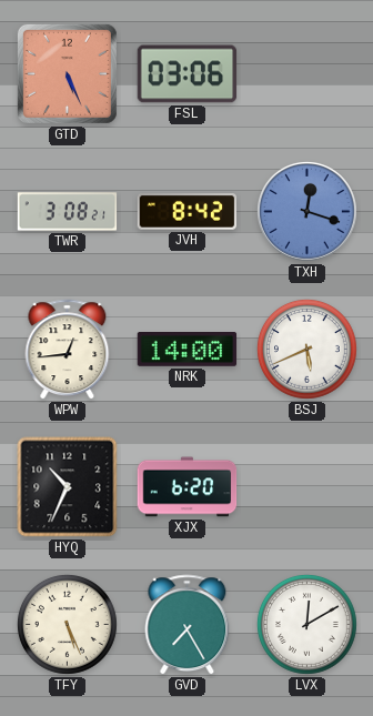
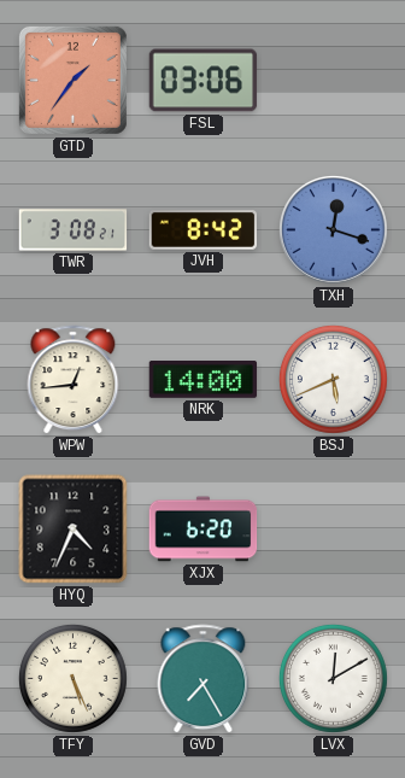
GTD: 5:26 -> 1:36 (72, 80)
HYQ: 10:34 -> 4:34 (74, 530)
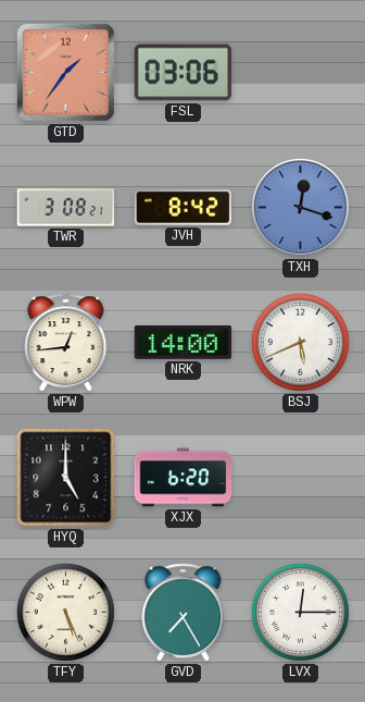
HYQ: 4:34 -> 5:00 (66, 478)
LVX: 12:10 -> 12:15 (300, 612)
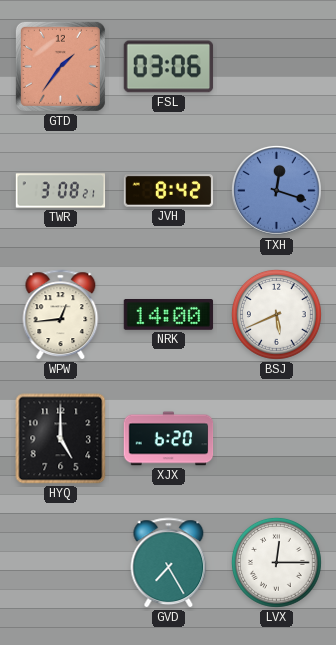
TFY: 5:26 -> none (65, 612)
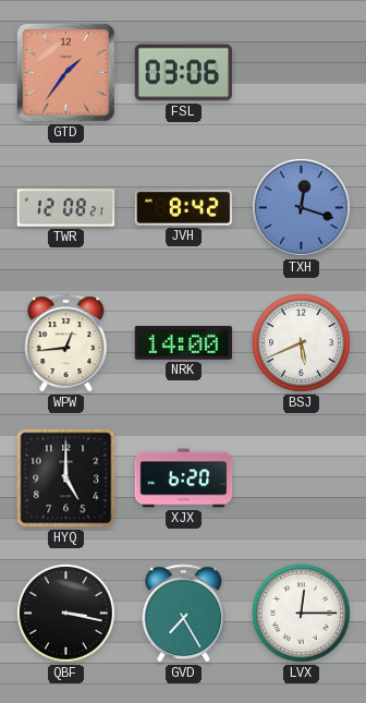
TWR: 3:08 -> 12:08 (66, 208)
QBF: none -> 3:17 (65, 613)
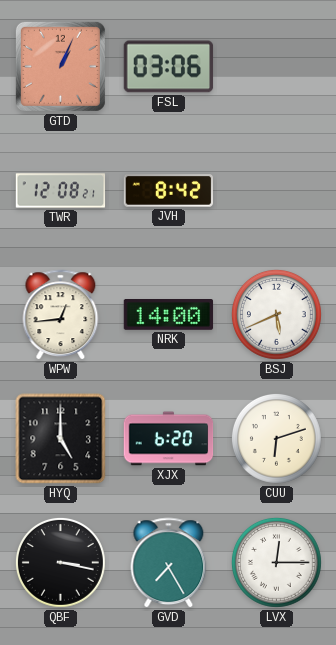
GTD: 1:36 -> 1:04 (60, 66)
TXH: 12:18 -> none (301, 207)
CUU: none -> 6:12 (276, 438)
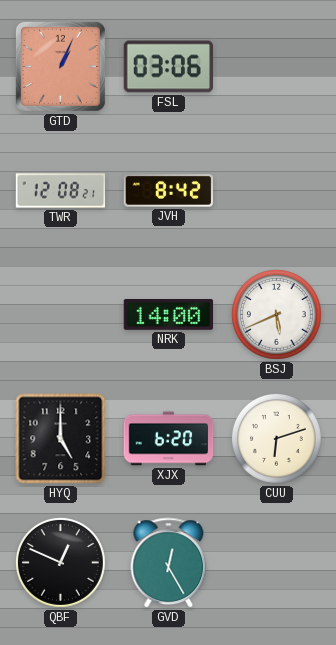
WPW: 12:44 -> none (61, 315)
QBF: 3:17 -> 12:49 (60, 562)
GVD: 7:25 -> 12:25 (169, 563)
LVX: 12:15 -> none (276, 562)
